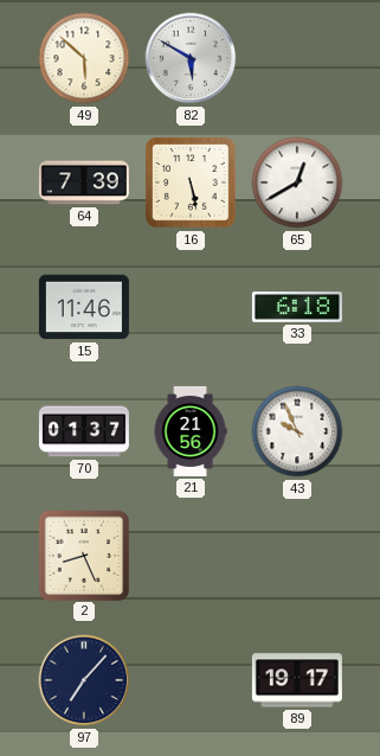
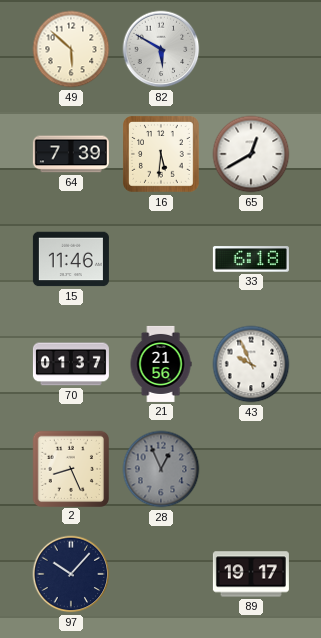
16: 5:28 -> 5:31 (162, 155)
28: none -> 12:56 (161, 469)
97: 7:07 -> 10:07 (71, 574)
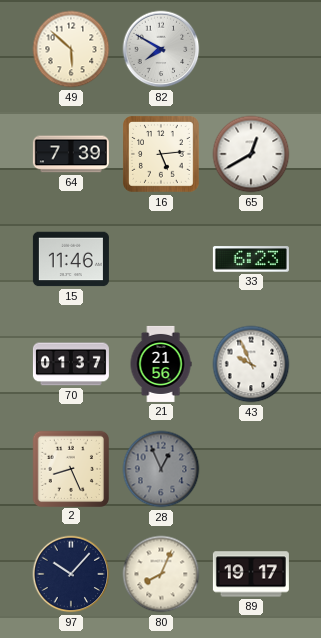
82: 5:50 -> 7:50 (161, 49)
16: 5:31 -> 5:14 (162, 155)
33: 6:18 -> 6:23 (251, 259)
80: none -> 8:04 (161, 574)
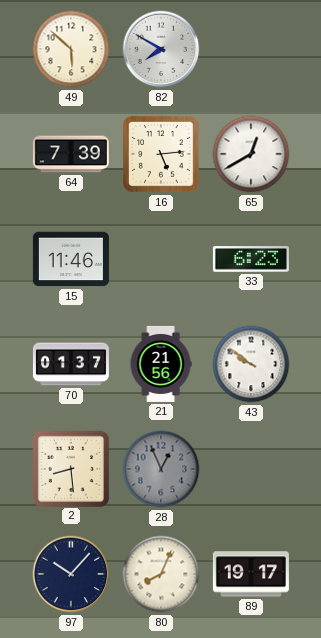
43: 9:56 -> 9:51 (251, 364)
2: 8:26 -> 8:29 (70, 468)
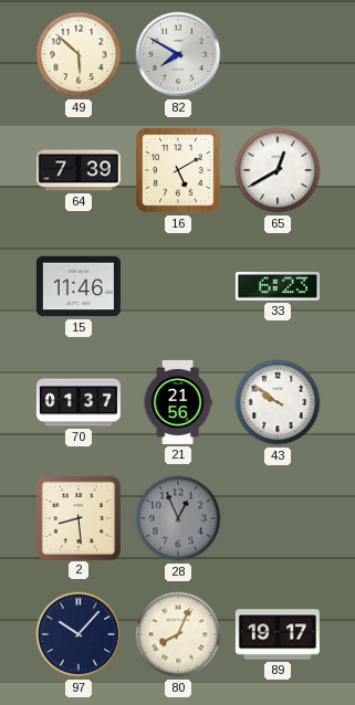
16: 5:14 -> 5:10 (179, 171)
